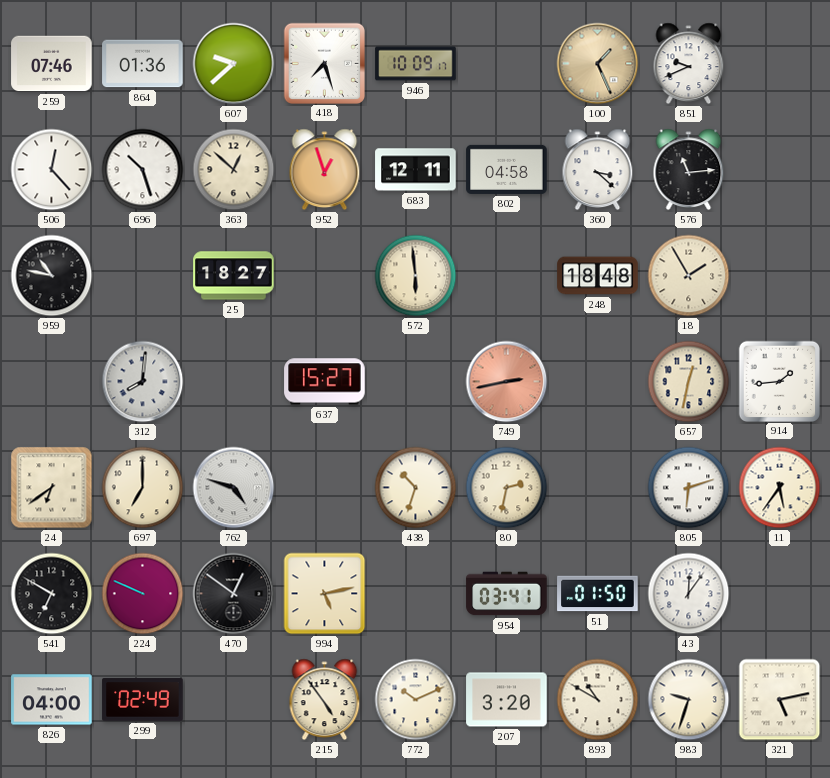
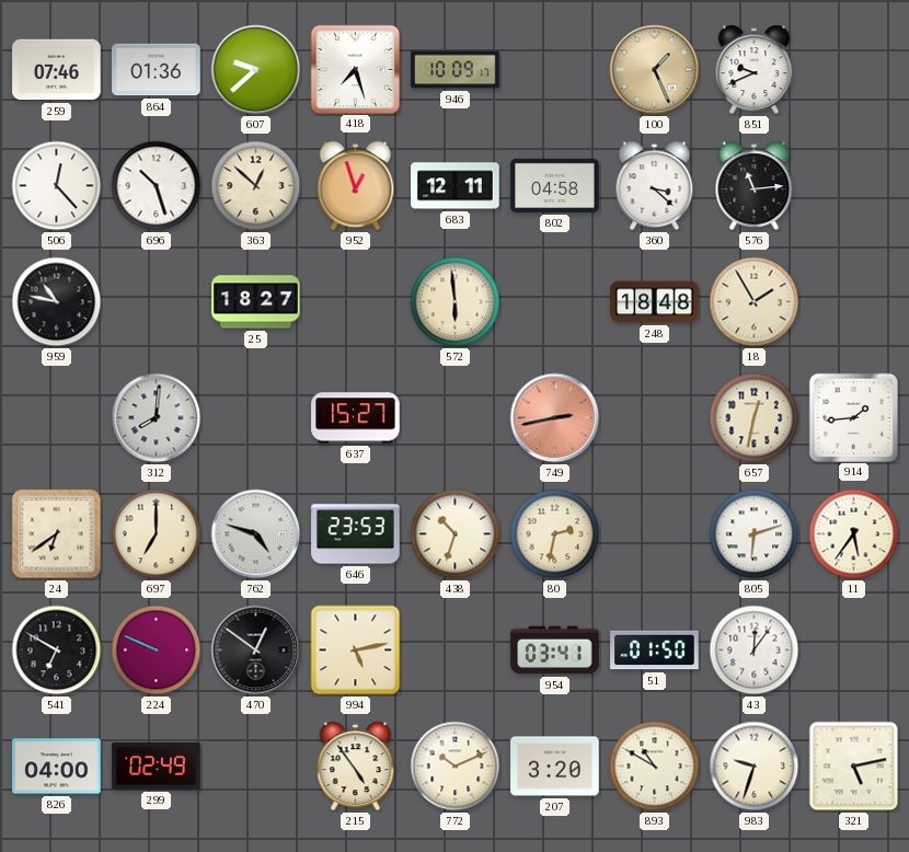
646: none -> 23:53 (356, 534)
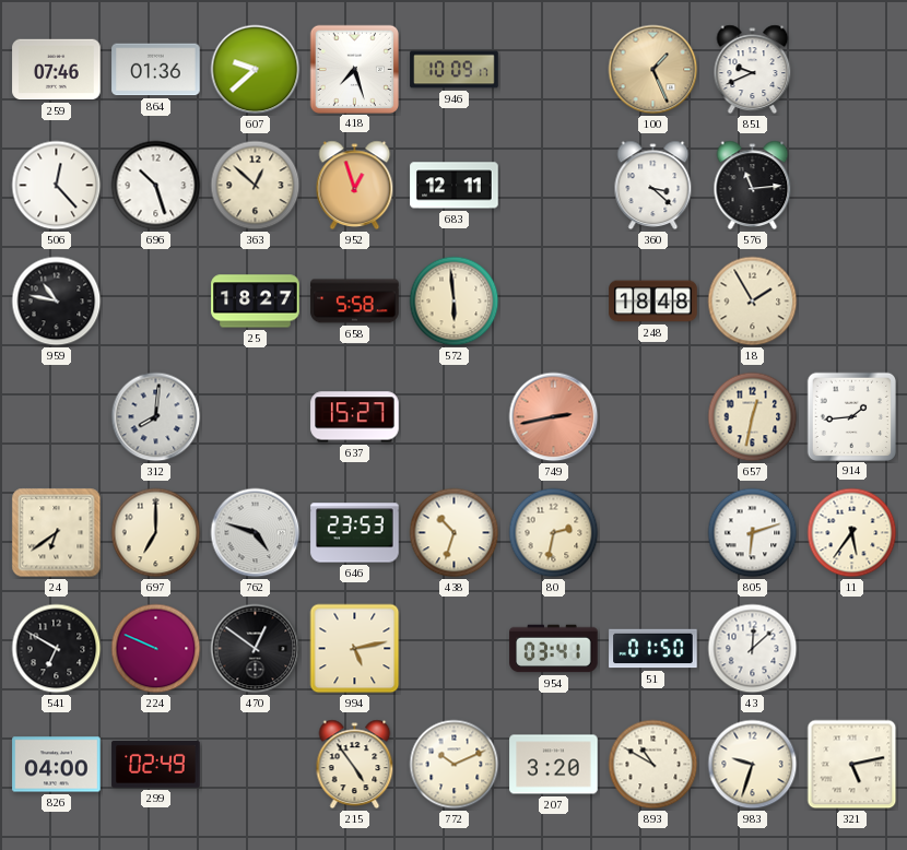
802: 04:58 -> none (555, 185)
658: none -> 5:58 (355, 302)
43: 12:06 -> 12:08 (753, 649)
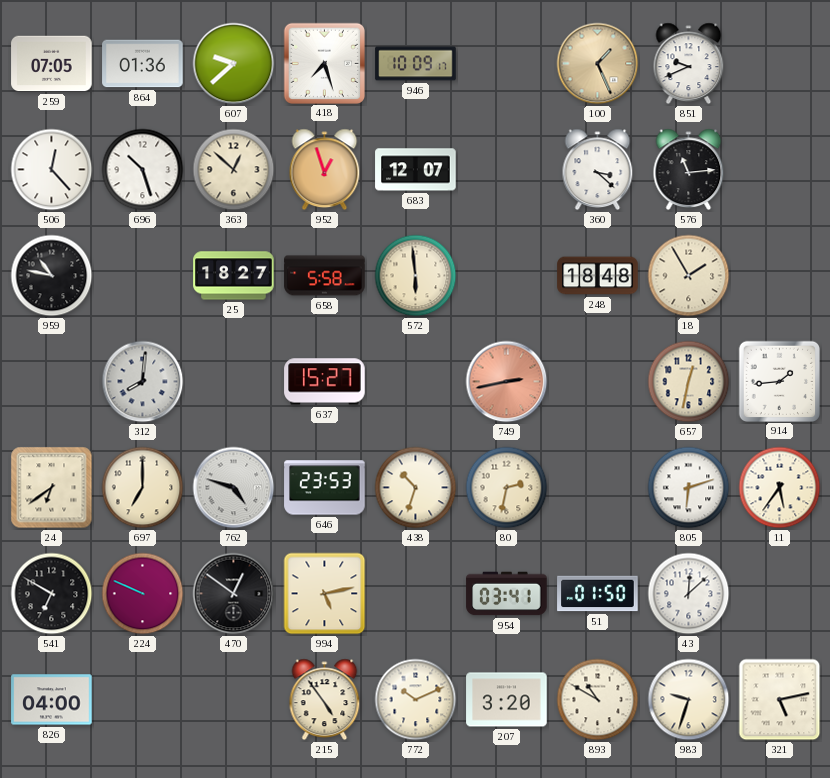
259: 07:46 -> 07:05 (52, 64)
683: 12:11 -> 12:07 (416, 170)
299: 02:49 -> none (156, 765)
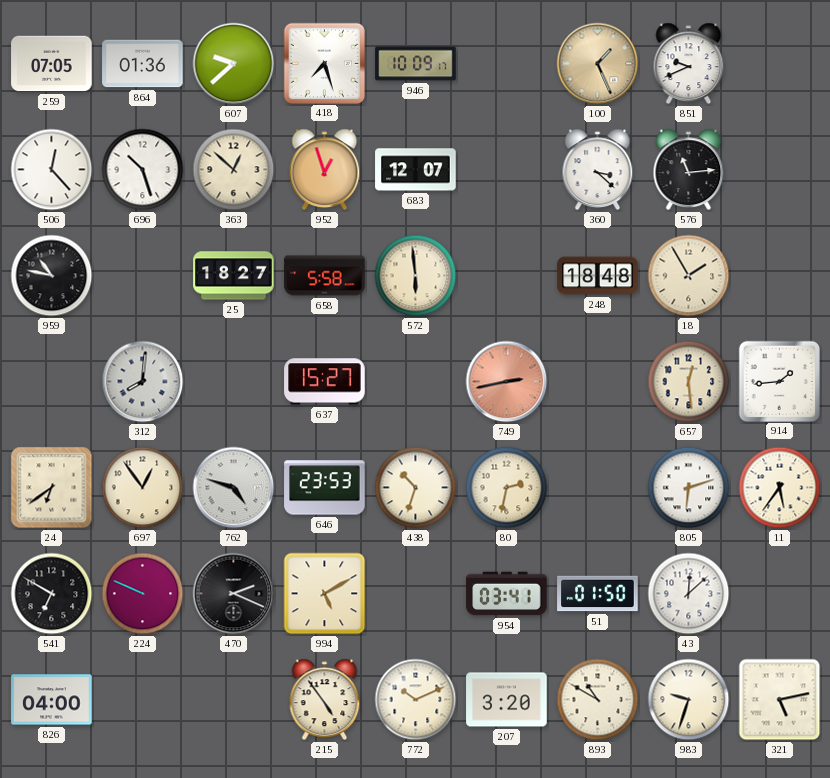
657: 12:32 -> 12:29 (689, 382)
697: 7:00 -> 12:54 (143, 488)
470: 12:51 -> 2:19 (234, 594)
994: 5:13 -> 5:10 (325, 594)
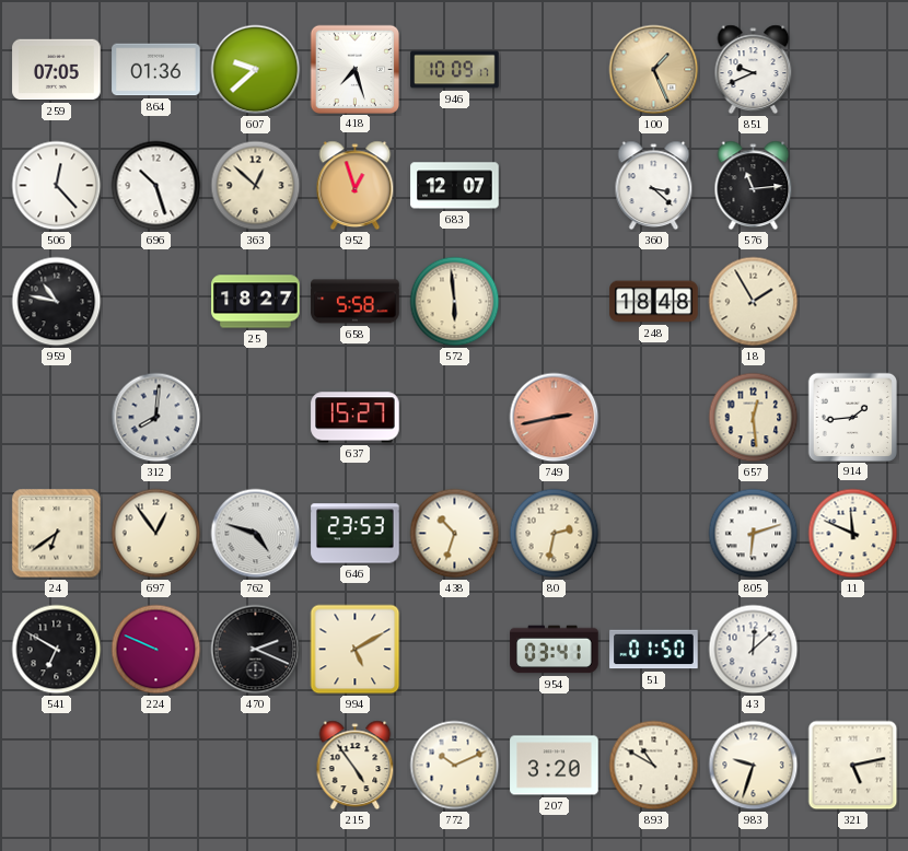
11: 5:36 -> 11:49 (853, 534)
826: 04:00 -> none (52, 700)
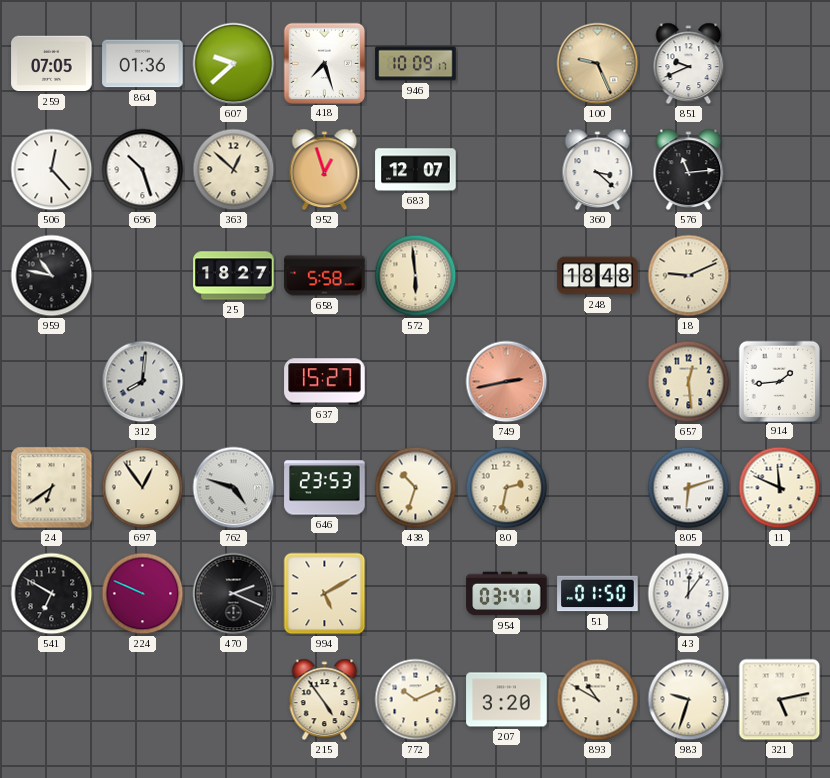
100: 1:26 -> 9:26 (598, 64)
18: 1:55 -> 9:11 (689, 276)
43: 12:08 -> 12:06 (689, 594)
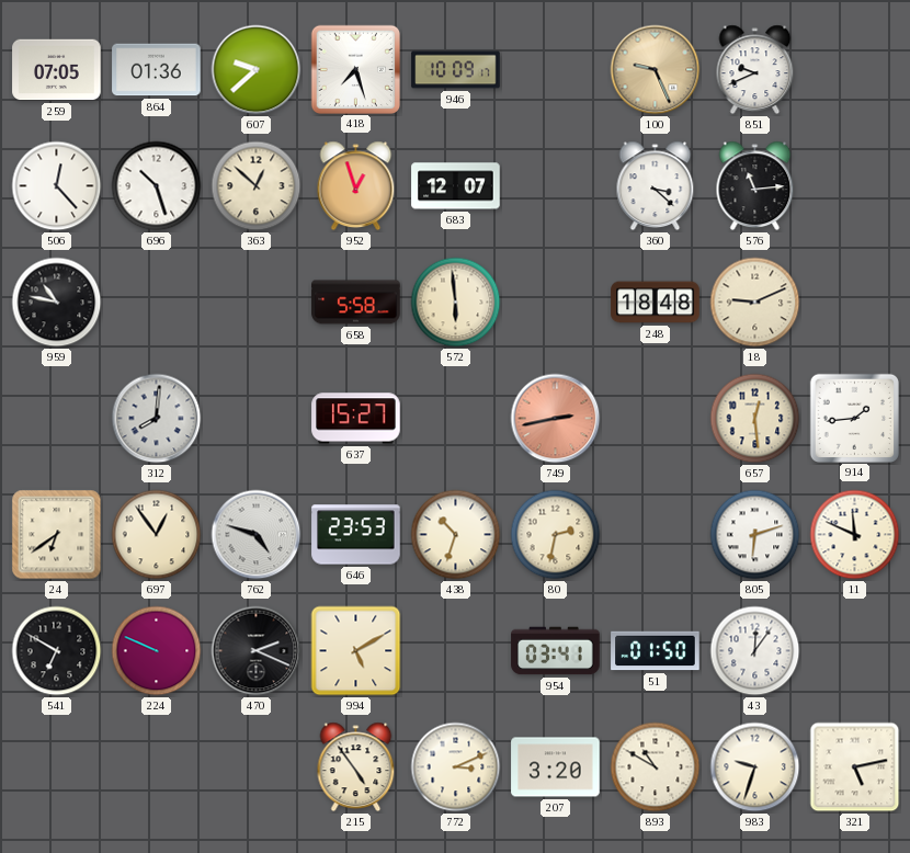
25: 18:27 -> none (234, 276)
772: 10:11 -> 3:11 (456, 767)
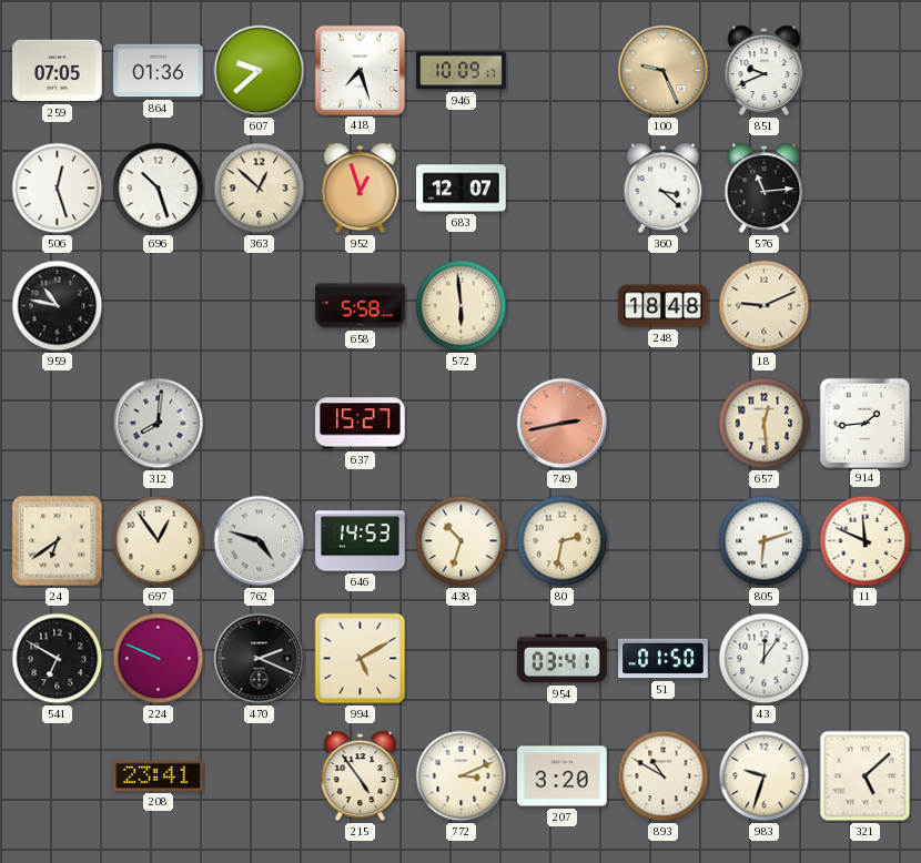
506: 12:23 -> 12:27 (58, 189)
646: 23:53 -> 14:53 (361, 541)
208: none -> 23:41 (159, 775)
321: 5:13 -> 5:08 (866, 776)
